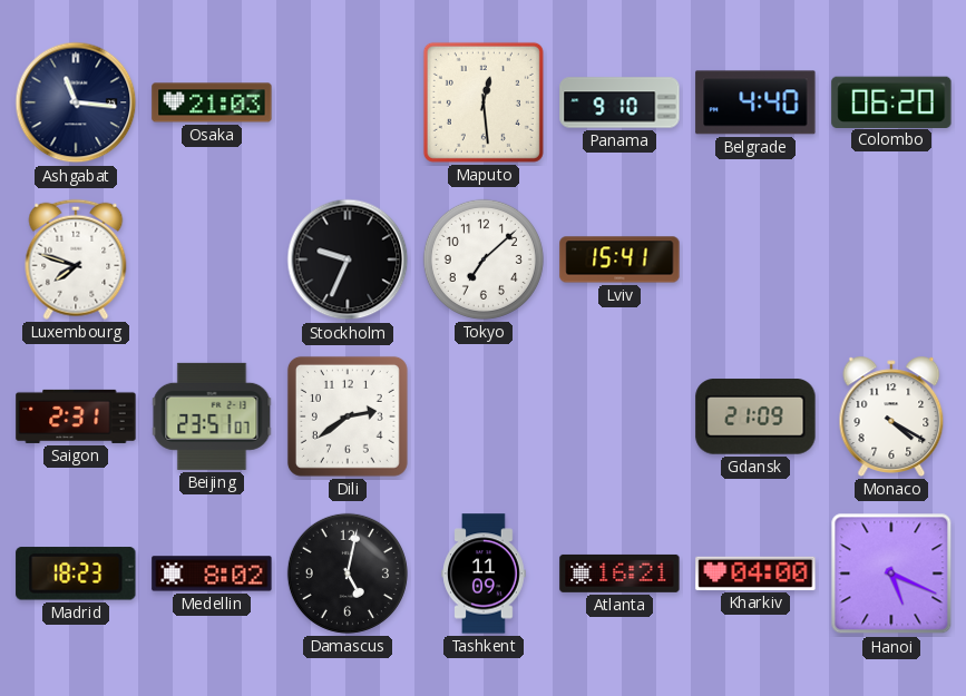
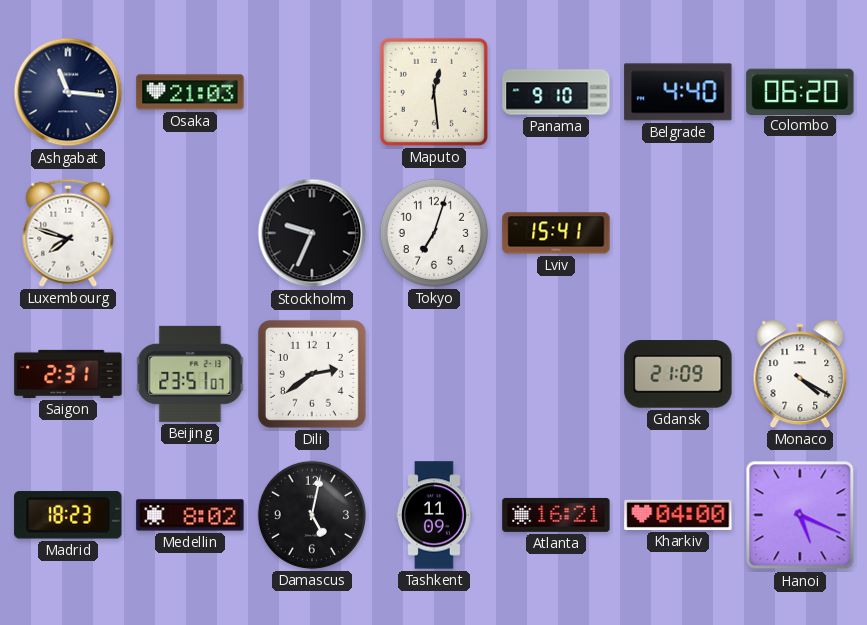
Tokyo: 7:08 -> 7:03 (434, 233)
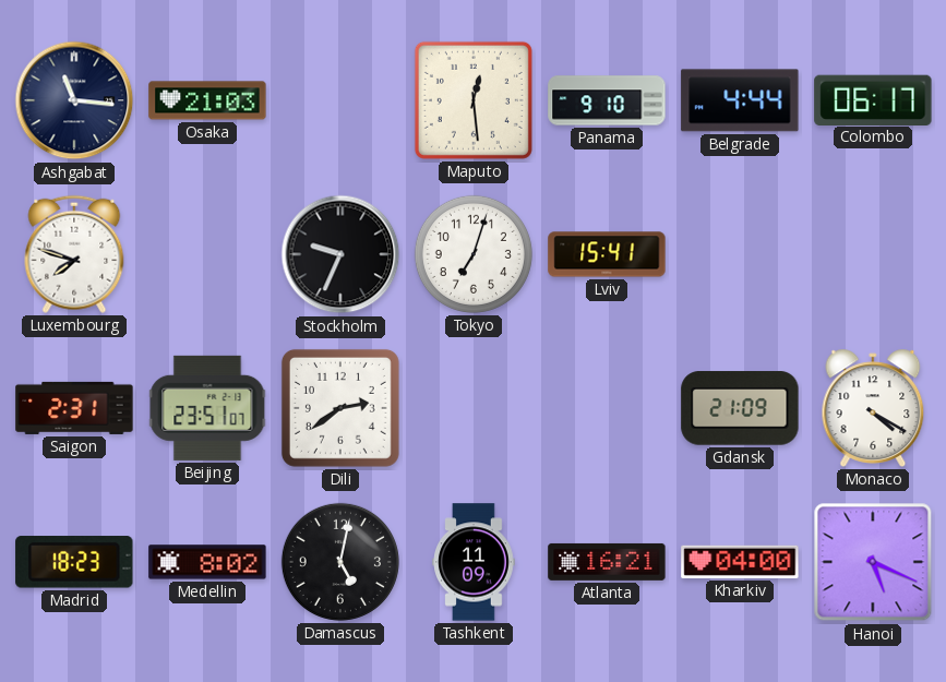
Belgrade: 4:40 -> 4:44 (740, 100)
Colombo: 06:20 -> 06:17 (873, 99)
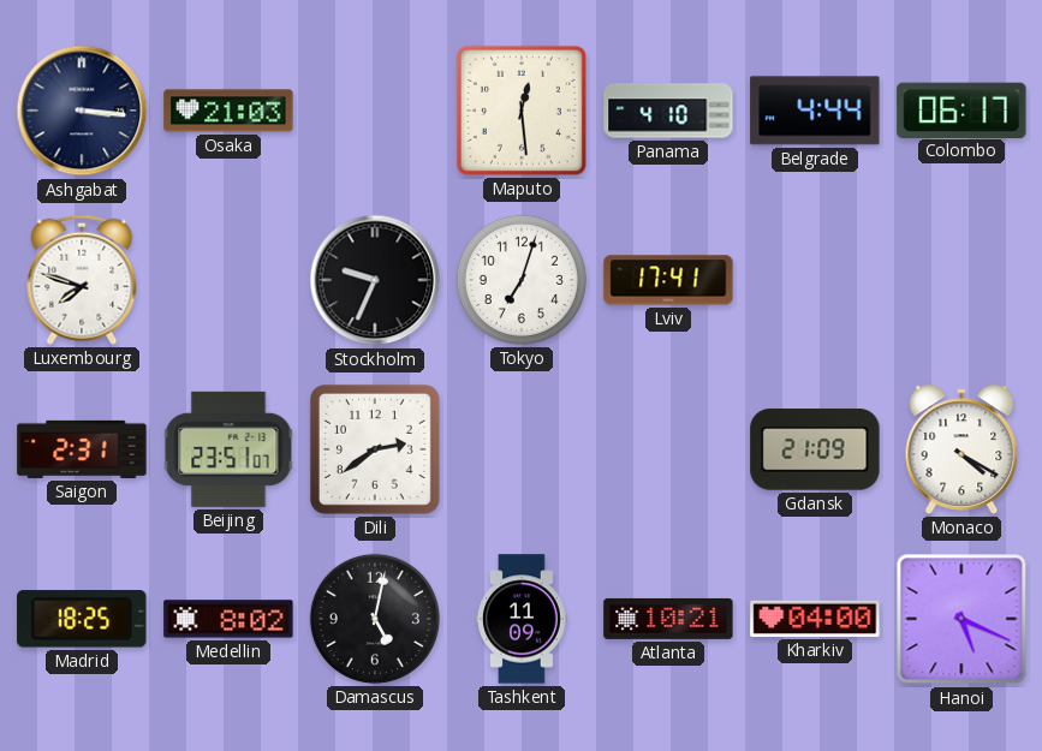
Ashgabat: 11:16 -> 3:16 (82, 111)
Panama: 9:10 -> 4:10 (668, 111)
Lviv: 15:41 -> 17:41 (668, 280)
Madrid: 18:23 -> 18:25 (82, 619)
Atlanta: 16:21 -> 10:21 (668, 619)
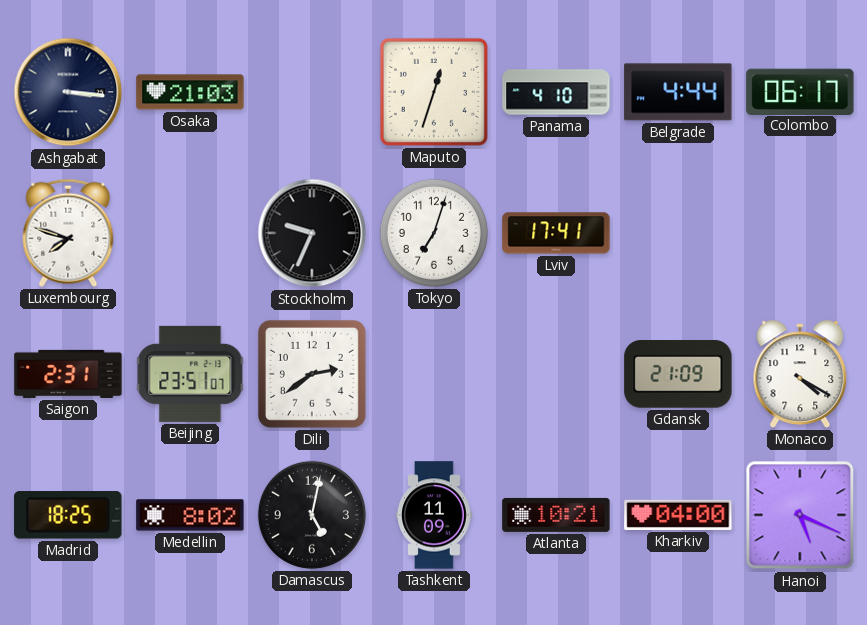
Maputo: 12:29 -> 12:33 (434, 92)
